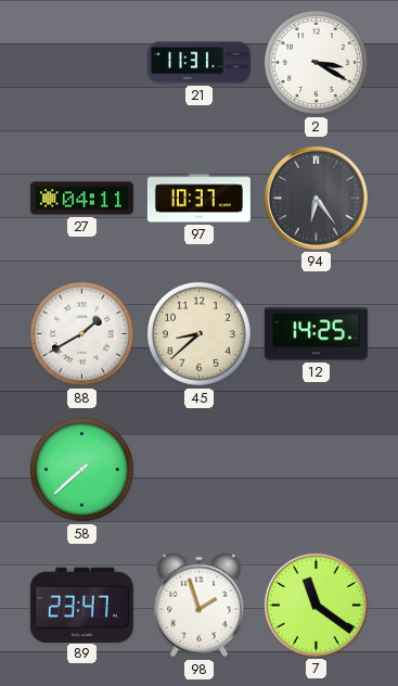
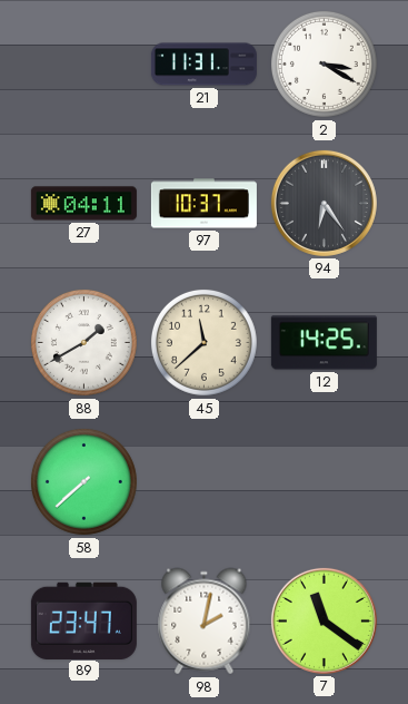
45: 8:38 -> 11:38 (203, 342)
98: 1:57 -> 2:02 (205, 622)
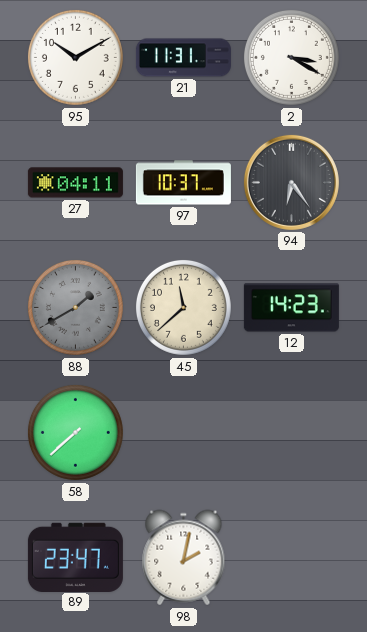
95: none -> 10:10 (75, 57)
88 dial: white -> grey (75, 307)
12: 14:25 -> 14:23 (291, 308)
7: 11:21 -> none (324, 620)
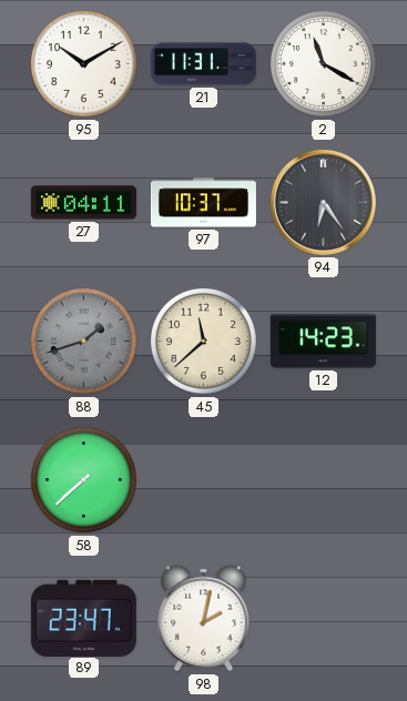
2: 3:20 -> 11:20 (323, 63)
88: 1:40 -> 1:42 (83, 341)
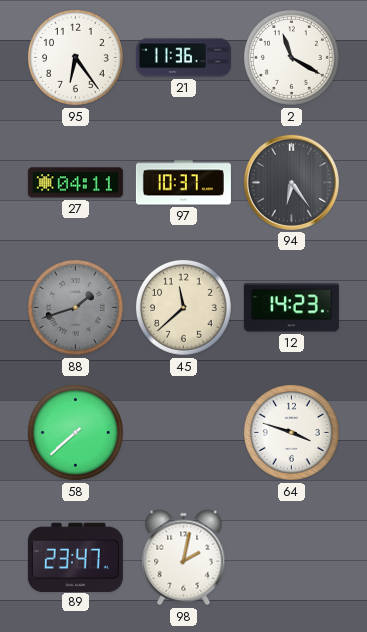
95: 10:10 -> 6:24 (75, 57)
21: 11:31 -> 11:36 (183, 58)
64: none -> 3:48 (291, 432)
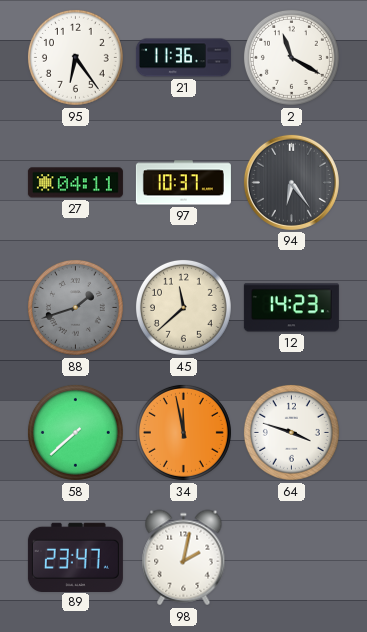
34: none -> 11:58 (183, 432)
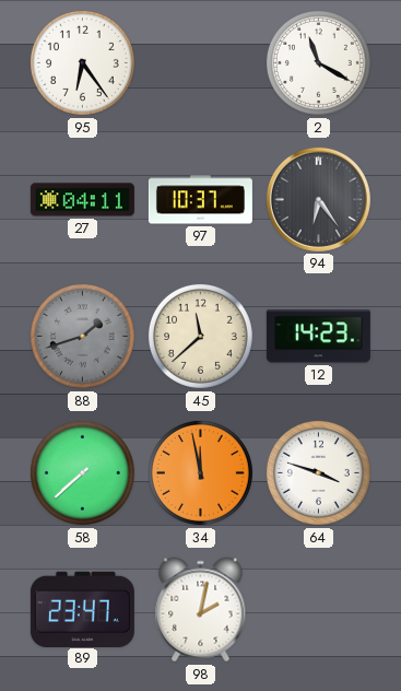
21: 11:36 -> none (183, 58)
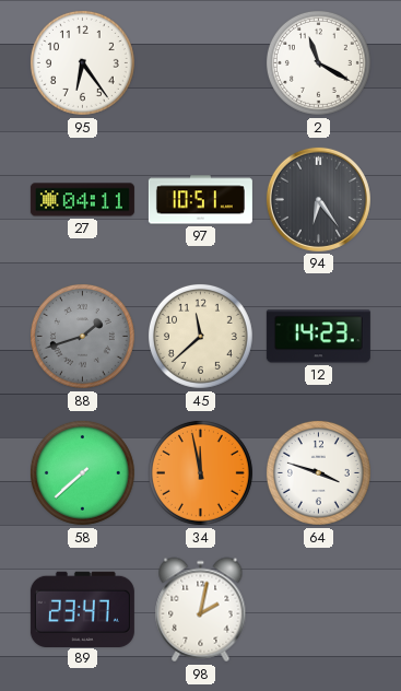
97: 10:37 -> 10:51 (200, 200)
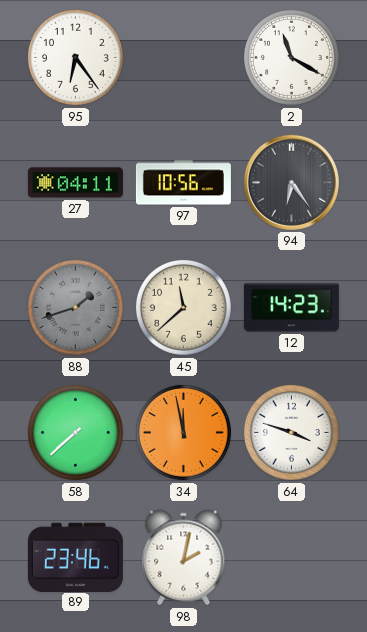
97: 10:51 -> 10:56 (183, 183)
89: 23:47 -> 23:46 (75, 557)
